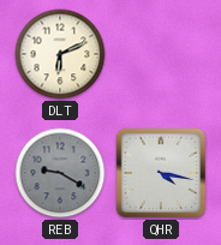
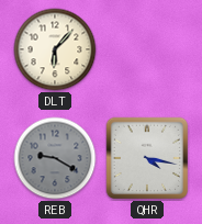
DLT: 6:11 -> 6:07 (55, 49)
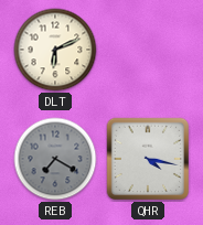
DLT: 6:07 -> 6:11 (55, 50)
REB: 9:20 -> 7:20 (55, 159)
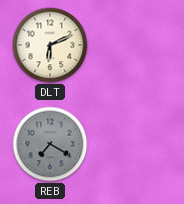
QHR: 4:17 -> none (148, 159)
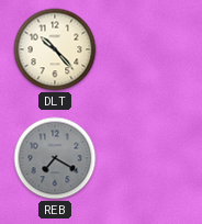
DLT: 6:11 -> 10:23 (55, 49)
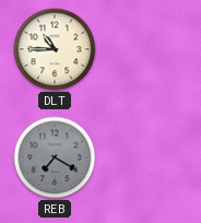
DLT: 10:23 -> 10:45 (55, 49)
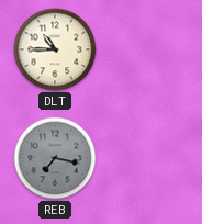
REB: 7:20 -> 7:17 (55, 158)
